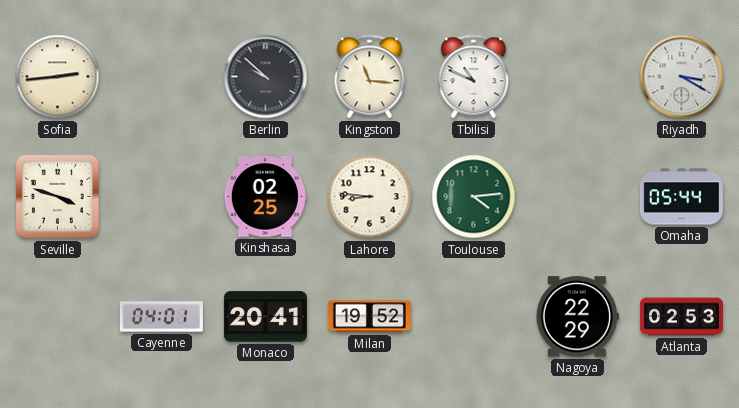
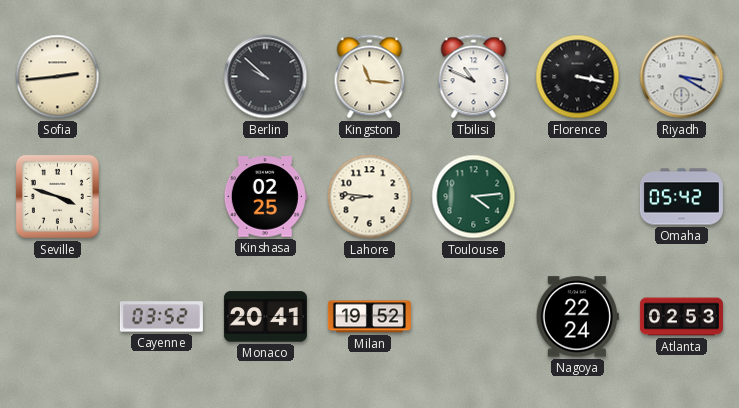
Florence: none -> 3:17 (578, 77)
Omaha: 05:44 -> 05:42 (681, 197)
Cayenne: 04:01 -> 03:52 (161, 317)
Nagoya: 22:29 -> 22:24 (577, 317)
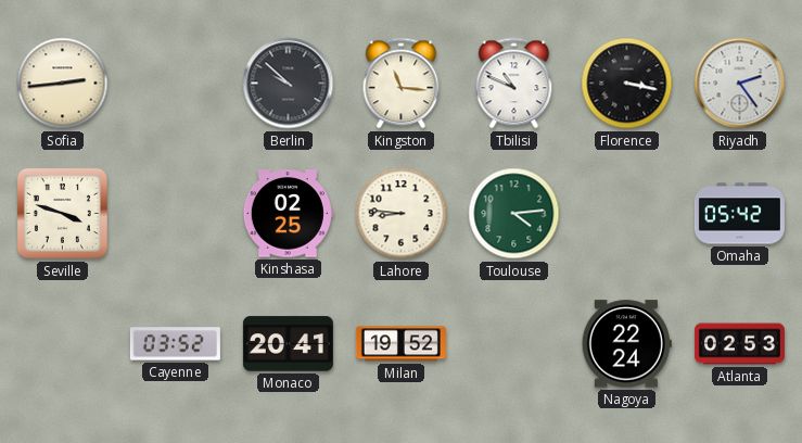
Riyadh: 3:20 -> 2:24 (740, 84)
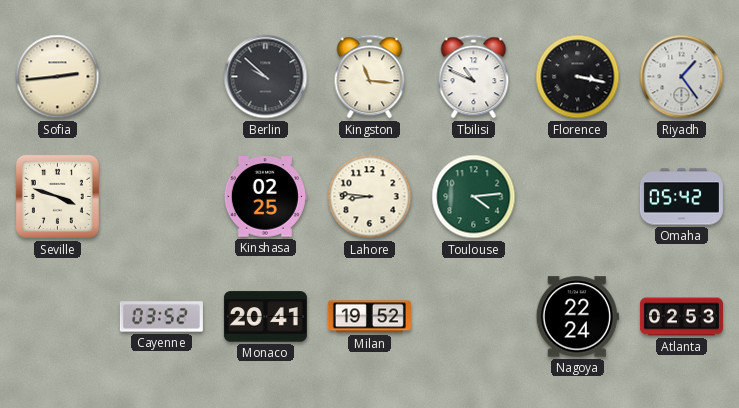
Riyadh: 2:24 -> 1:24 (682, 77)
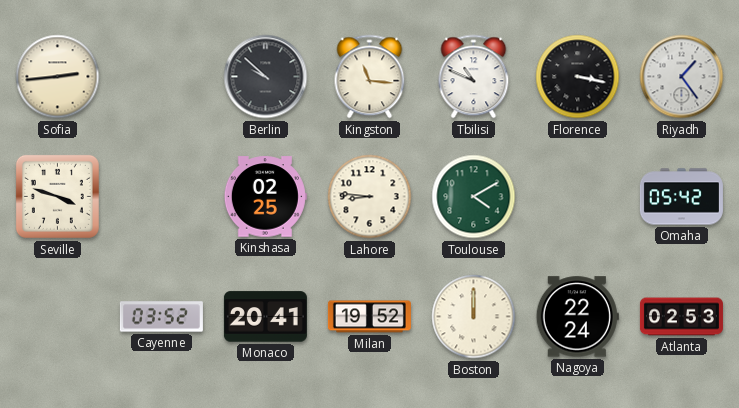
Toulouse: 4:14 -> 4:10 (474, 197)
Boston: none -> 12:00 (474, 317)
